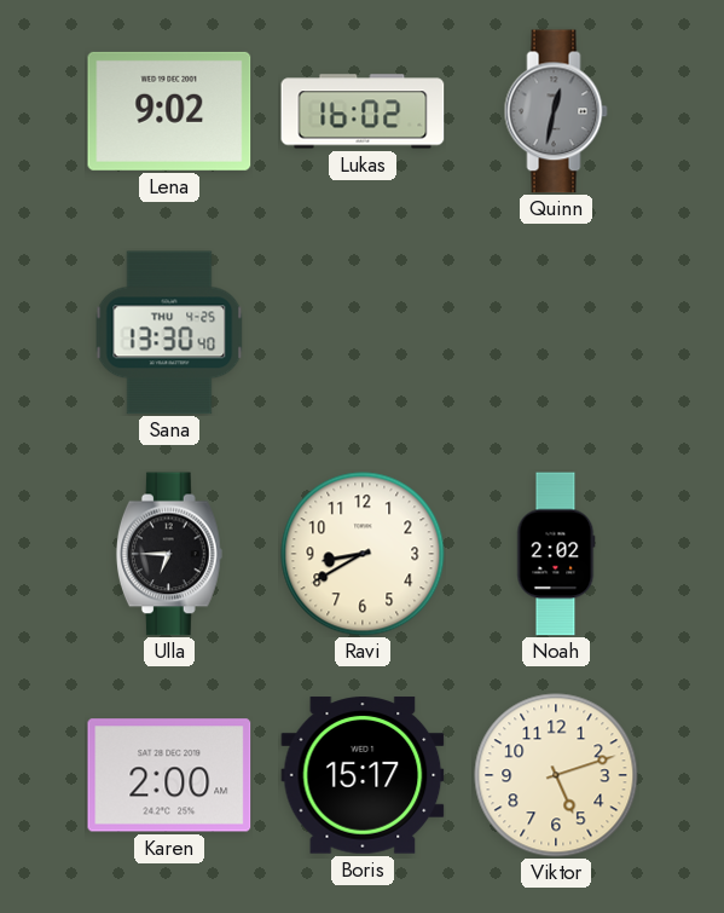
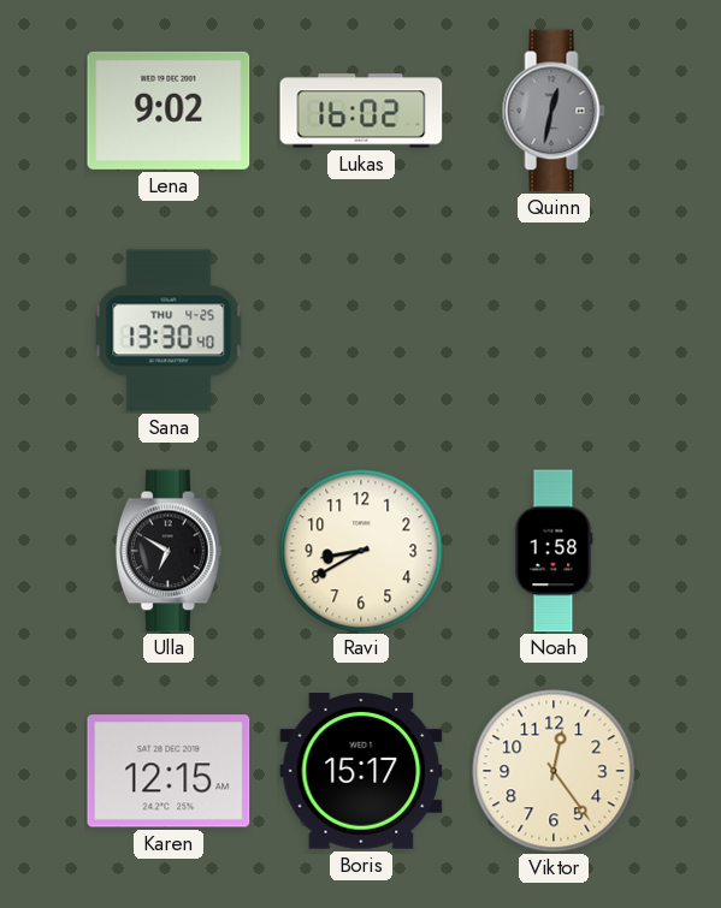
Ulla: 6:45 -> 6:50 (169, 551)
Noah: 2:02 -> 1:58 (554, 551)
Karen: 2:00 -> 12:15 (169, 771)
Viktor: 5:12 -> 12:24 (554, 771)
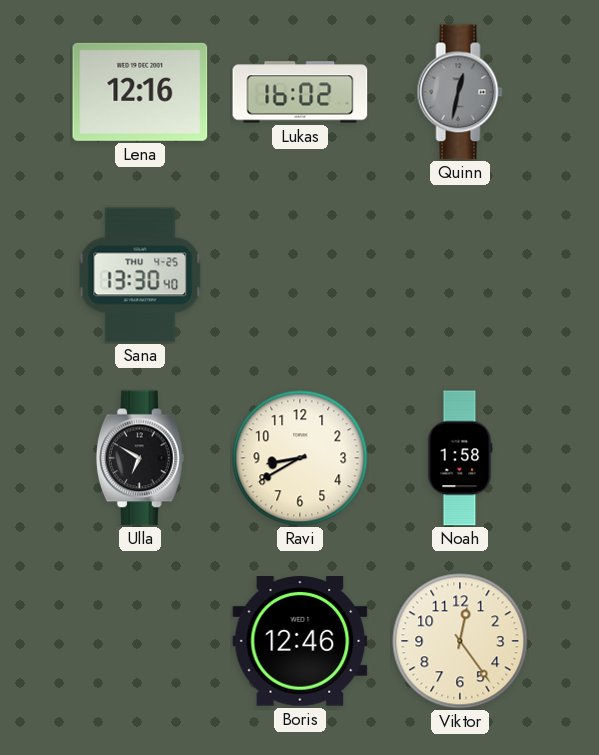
Lena: 9:02 -> 12:16 (140, 92)
Karen: 12:15 -> none (169, 771)
Boris: 15:17 -> 12:46 (300, 641)
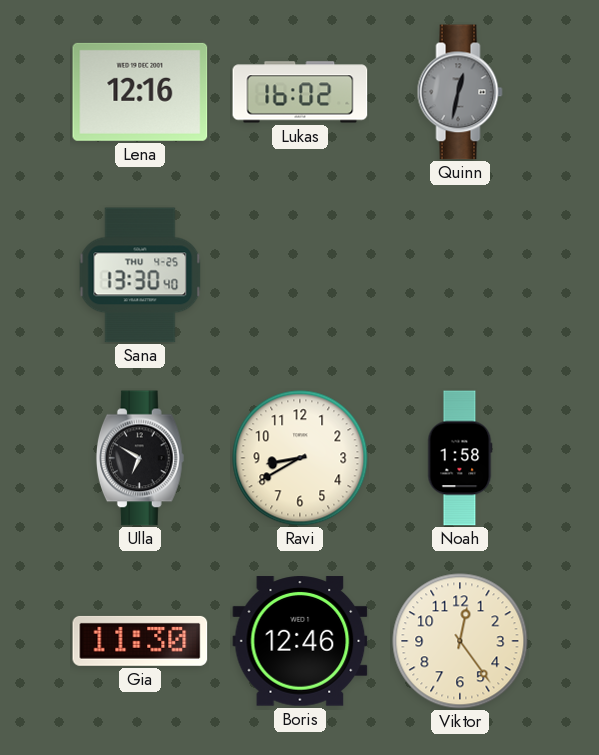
Gia: none -> 11:30 (140, 641)
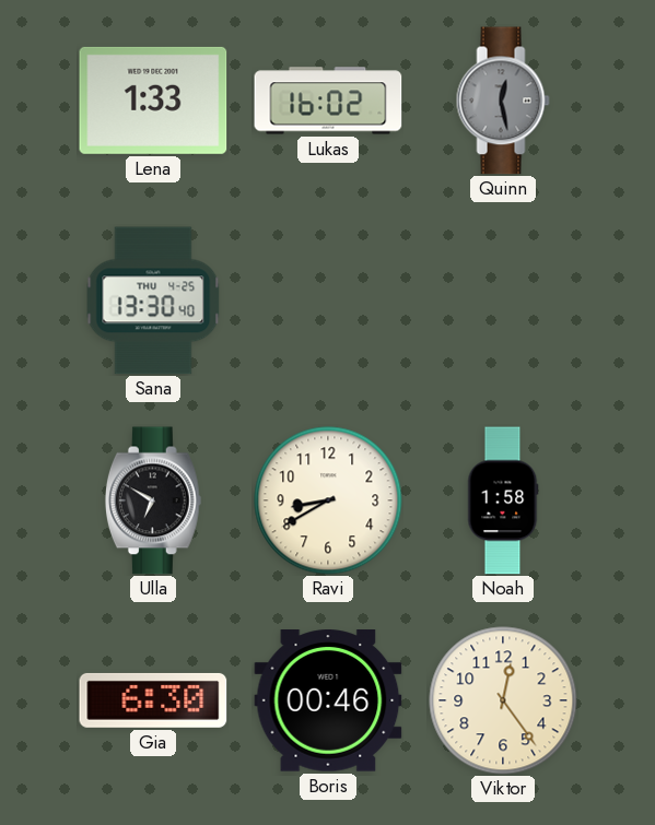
Lena: 12:16 -> 1:33 (153, 101)
Quinn: 12:32 -> 12:28 (503, 101)
Gia: 11:30 -> 6:30 (153, 700)
Boris: 12:46 -> 00:46 (328, 700)
